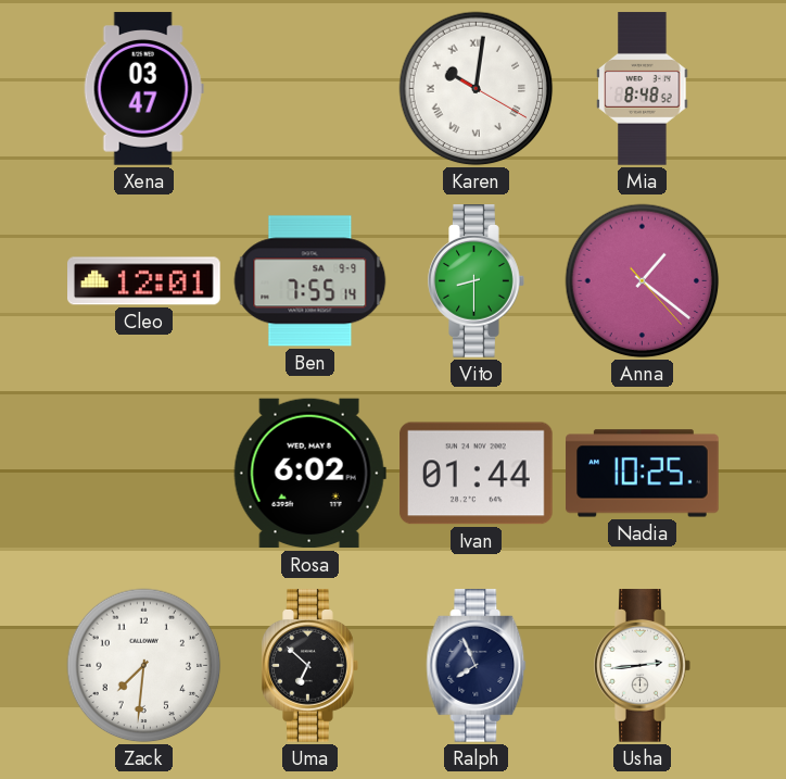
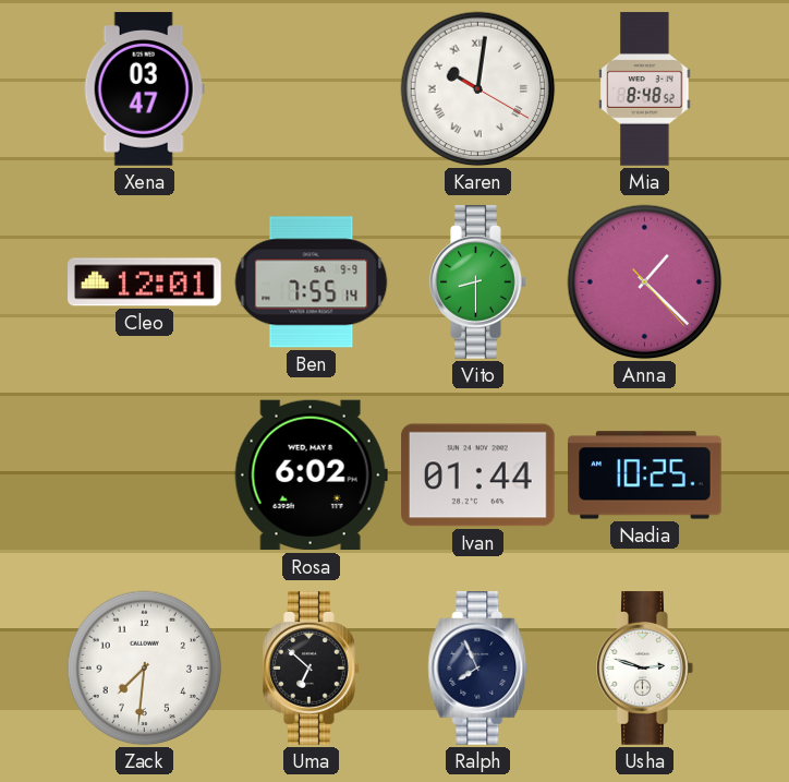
Anna: 1:21 -> 1:22 (645, 282)
Usha: 2:44 -> 2:48 (645, 669)
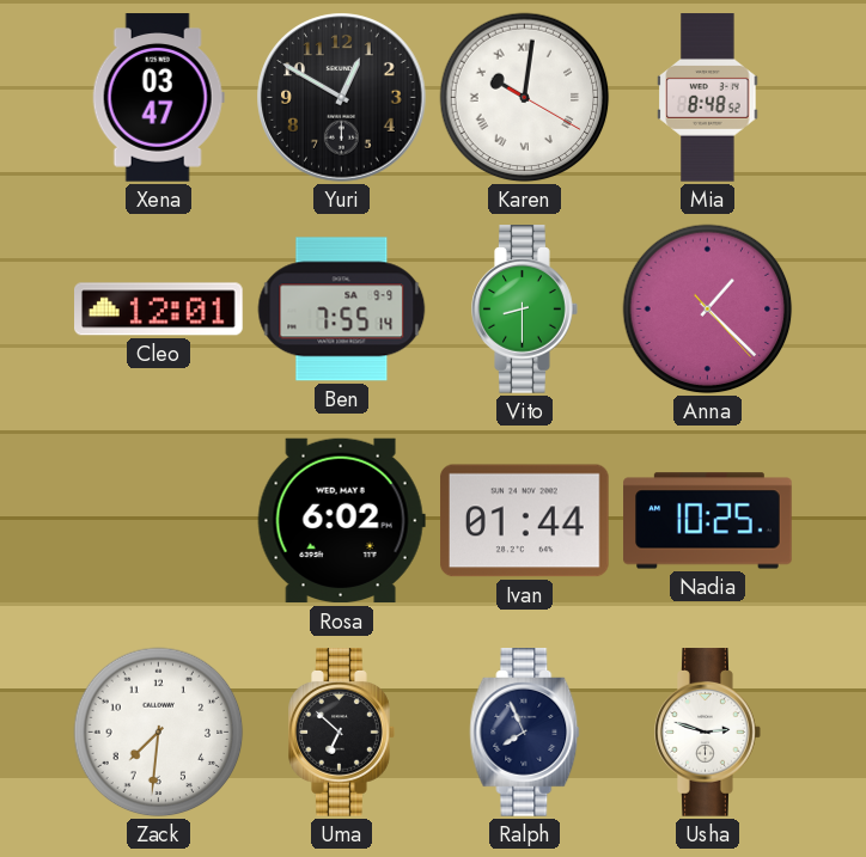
Yuri: none -> 12:50 (342, 98)
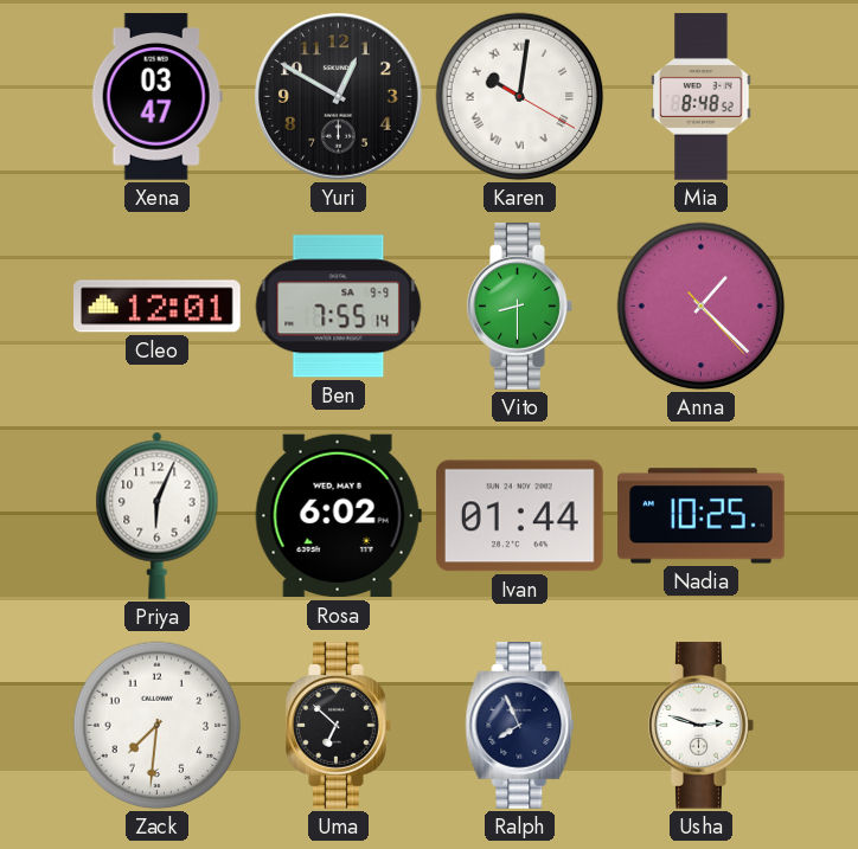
Priya: none -> 6:04 (158, 515)
